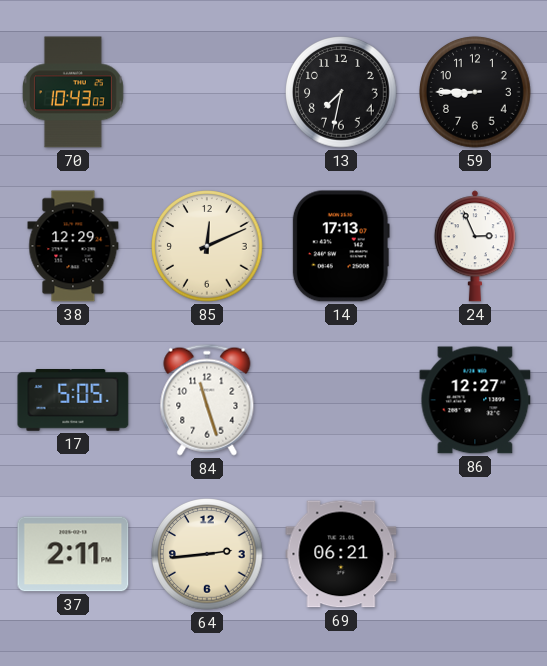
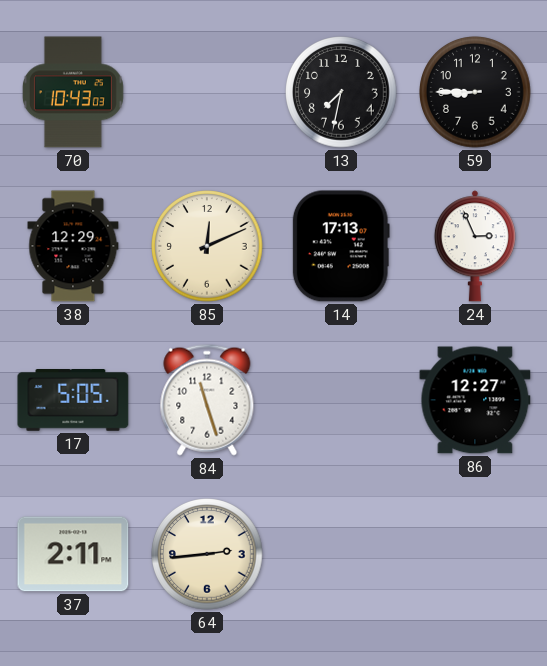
69: 06:21 -> none (341, 554)
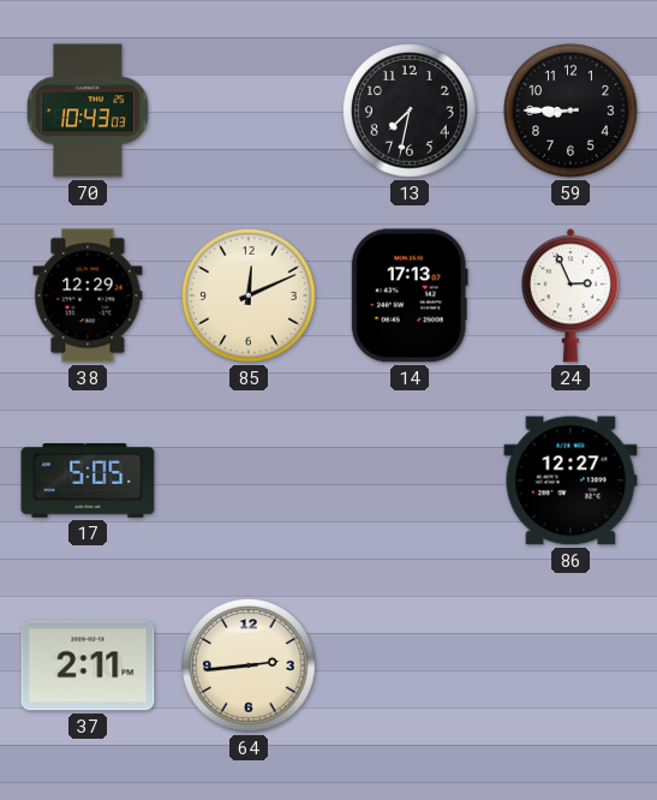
84: 11:27 -> none (207, 400)
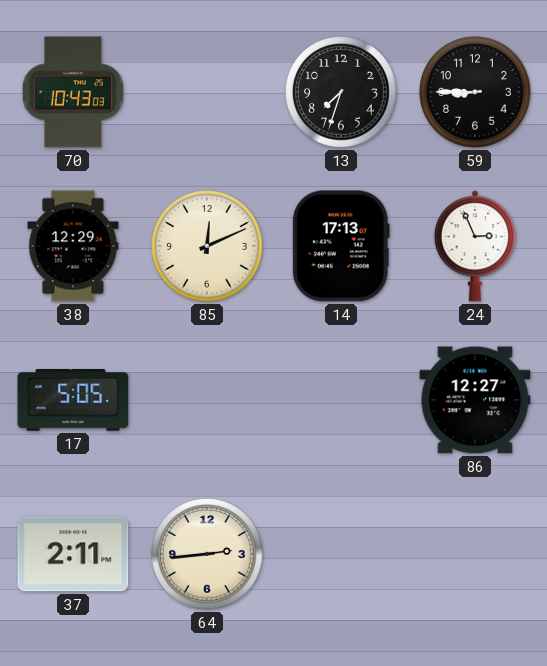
13: 7:32 -> 7:33 (341, 92)
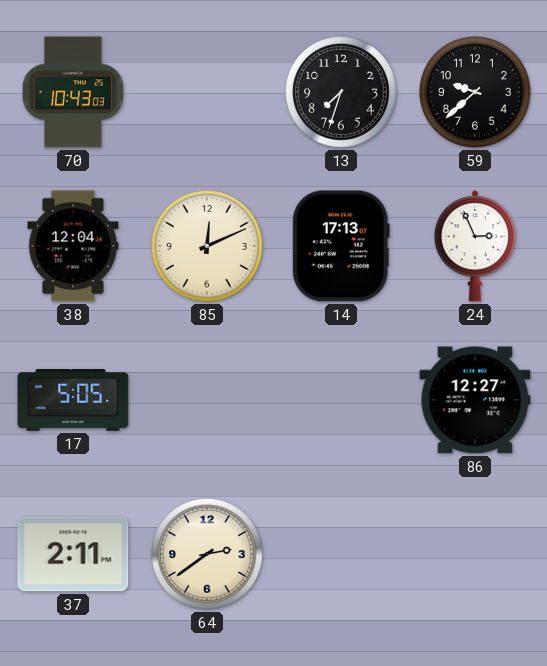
59: 8:45 -> 9:38 (475, 92)
38: 12:29 -> 12:04 (73, 246)
64: 2:44 -> 2:39 (207, 554)
